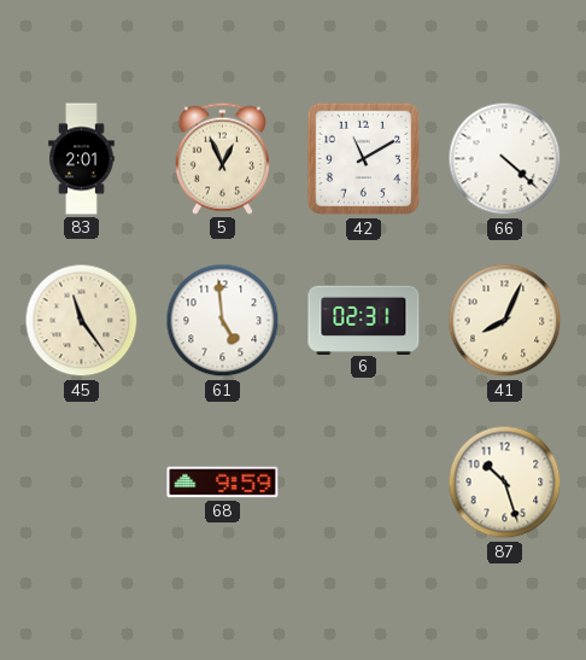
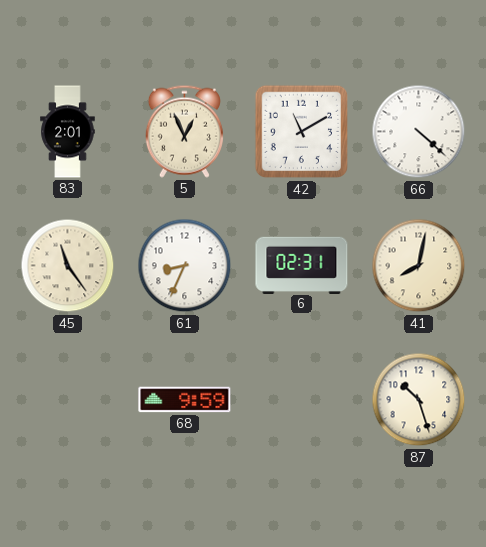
61: 4:59 -> 8:34 (185, 266)
41: 8:04 -> 8:02 (419, 266)
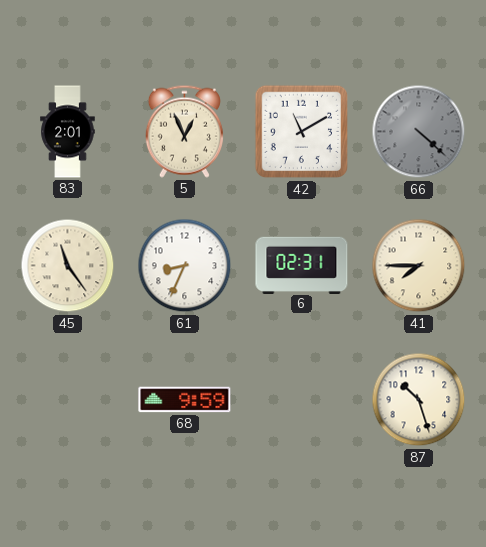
66 dial: white -> grey (419, 132)
41: 8:02 -> 7:45 (419, 266)
